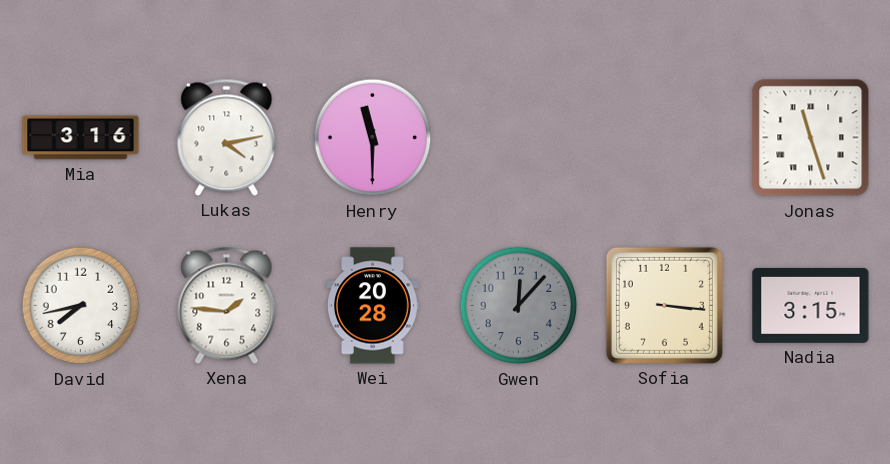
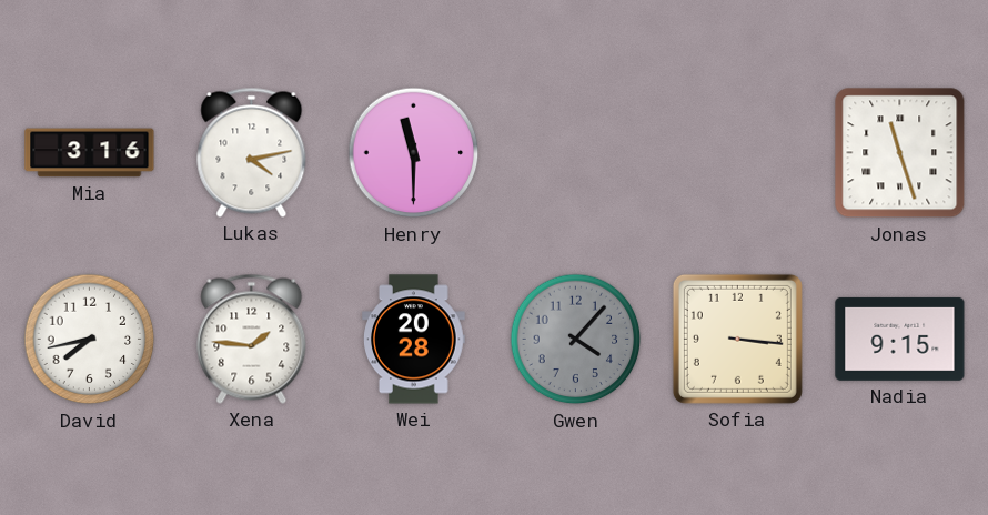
Gwen: 12:07 -> 4:07 (576, 340)
Nadia: 3:15 -> 9:15 (900, 339)
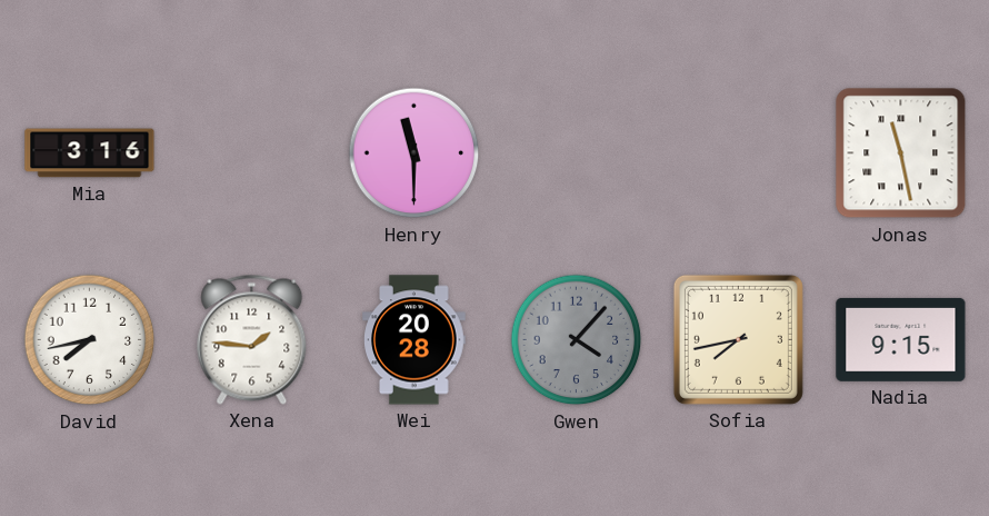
Lukas: 4:13 -> none (252, 152)
Jonas: 11:27 -> 11:28 (901, 153)
Sofia: 3:16 -> 7:43 (738, 339)
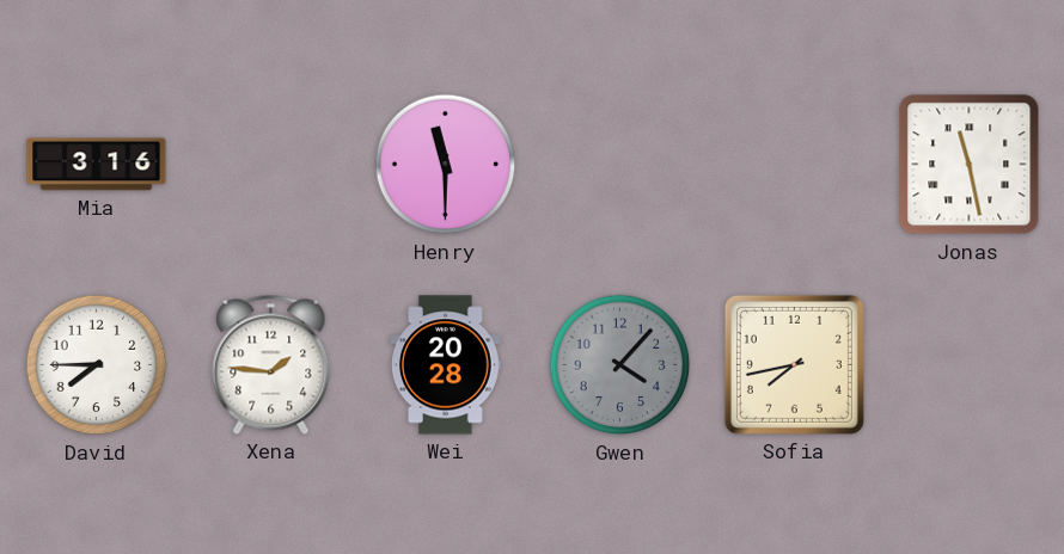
David: 7:43 -> 7:45 (97, 365)
Nadia: 9:15 -> none (901, 339)
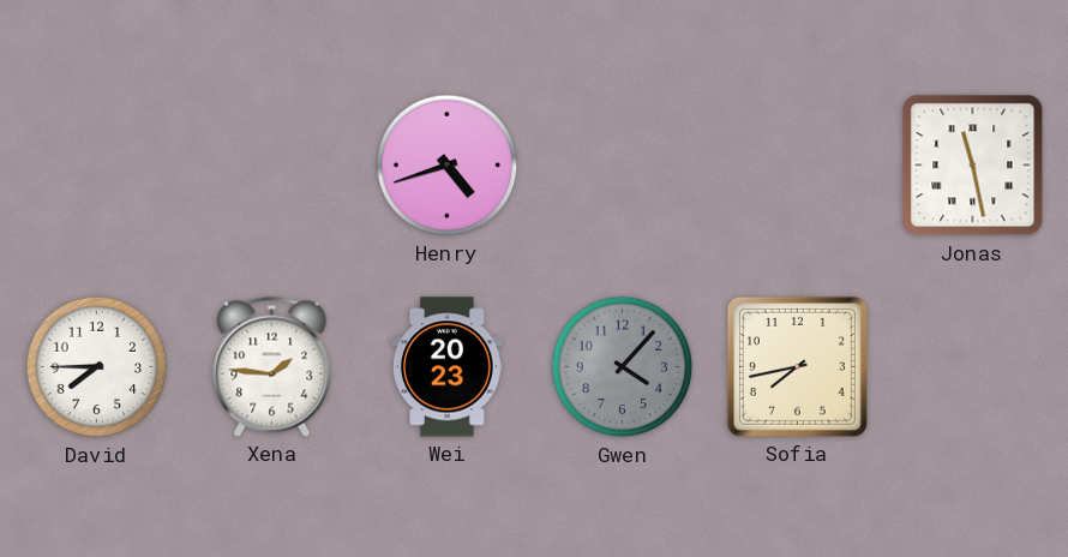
Mia: 3:16 -> none (97, 165)
Henry: 11:30 -> 4:42 (448, 166)
Wei: 20:28 -> 20:23 (448, 367)
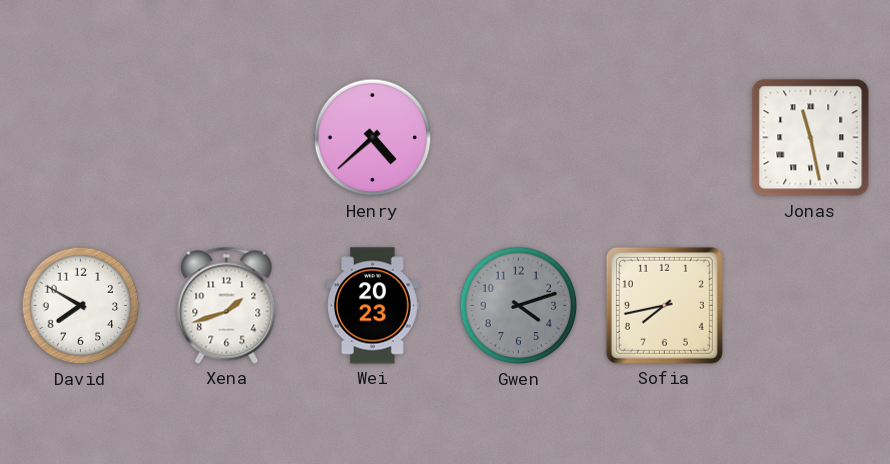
Henry: 4:42 -> 4:38 (373, 138)
David: 7:45 -> 7:50 (81, 306)
Xena: 1:46 -> 1:42 (227, 305)
Gwen: 4:07 -> 4:12 (519, 306)
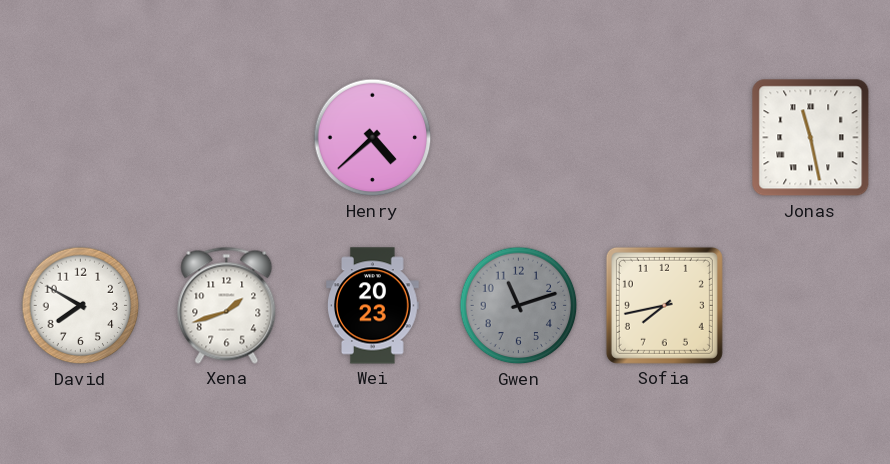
Gwen: 4:12 -> 11:12 (519, 306)
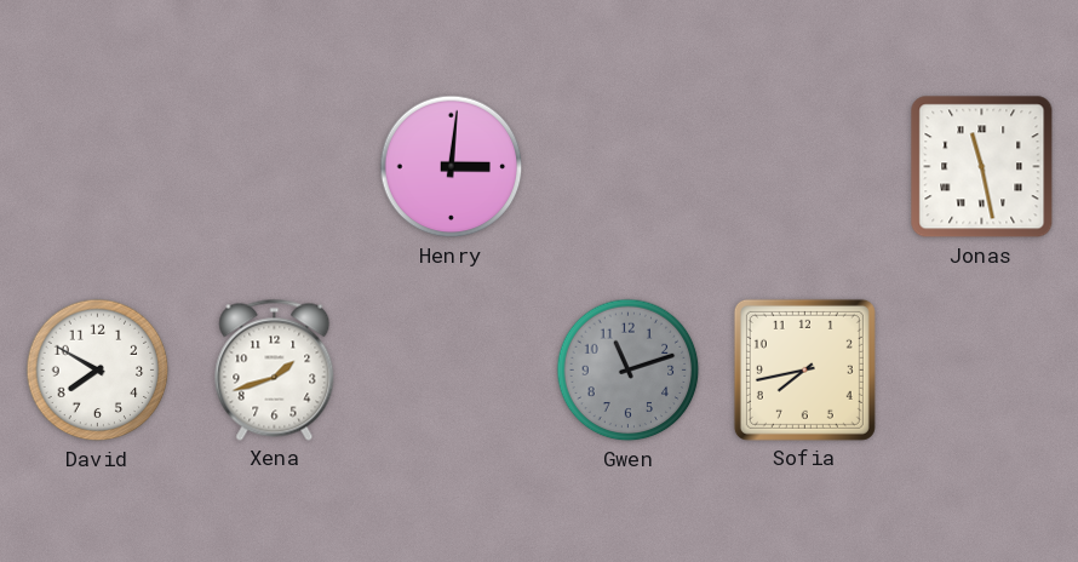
Henry: 4:38 -> 3:01 (452, 167)
Wei: 20:23 -> none (373, 306)
